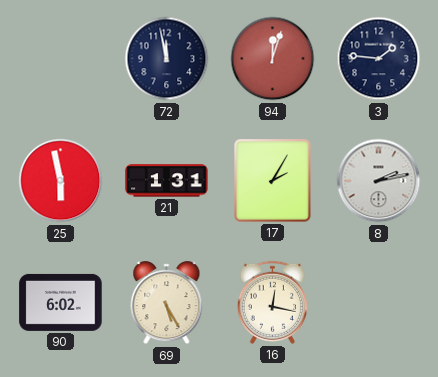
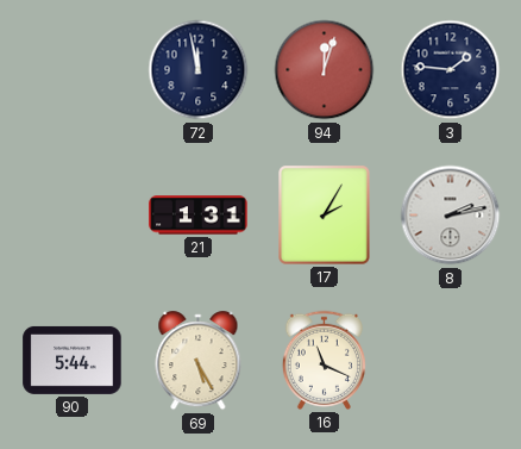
25: 5:58 -> none (61, 181)
90: 6:02 -> 5:44 (73, 360)
16: 12:17 -> 11:19 (324, 360)
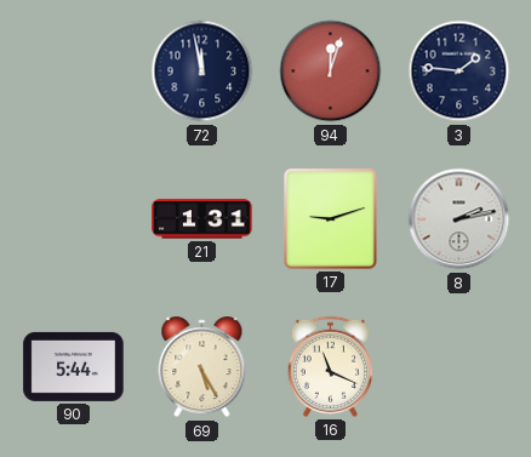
17: 2:05 -> 9:12 (331, 219)
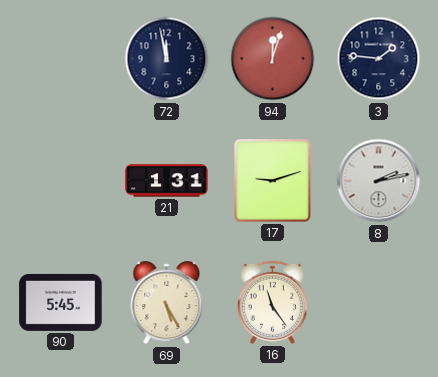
90: 5:44 -> 5:45 (61, 302)
16: 11:19 -> 11:24 (272, 302)
